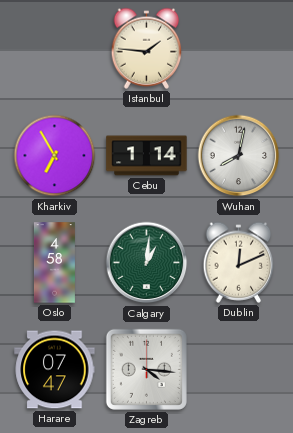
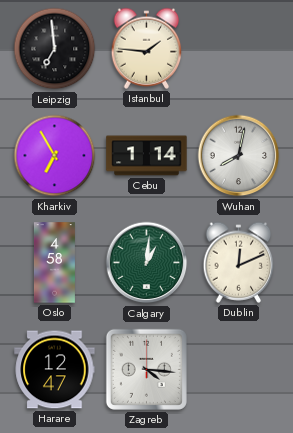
Leipzig: none -> 6:59 (55, 49)
Harare: 07:47 -> 12:47 (55, 370)
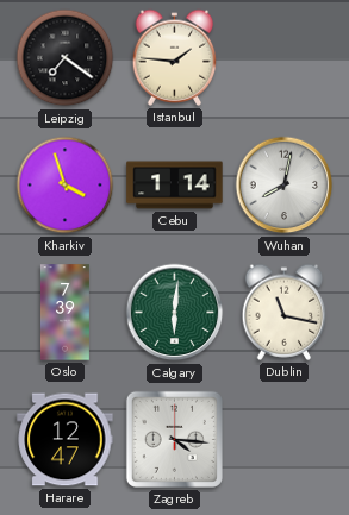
Leipzig: 6:59 -> 7:21 (66, 58)
Kharkiv: 6:55 -> 3:57 (66, 186)
Oslo: 4:58 -> 7:39 (64, 313)
Calgary: 1:01 -> 6:01 (175, 313)
Dublin: 12:11 -> 11:17 (285, 312)
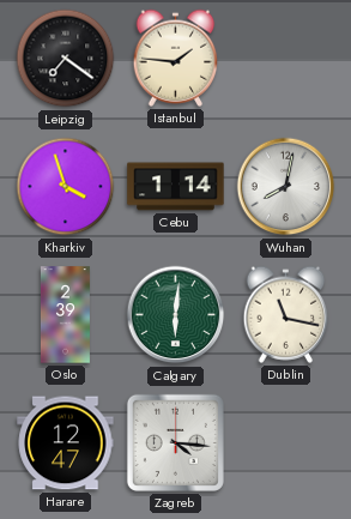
Oslo: 7:39 -> 2:39 (65, 315)
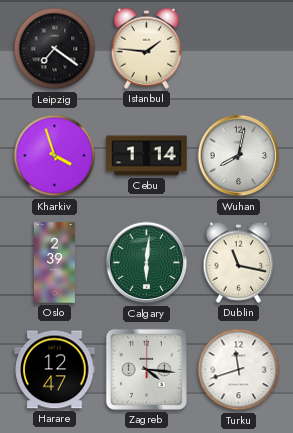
Turku: none -> 11:42 (239, 370)
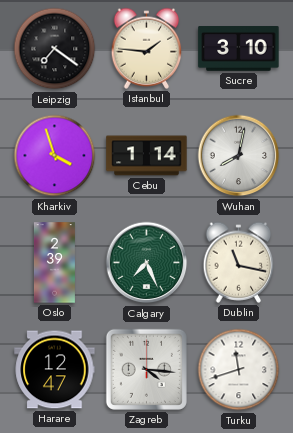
Sucre: none -> 3:10 (239, 49)
Calgary: 6:01 -> 7:26 (147, 263)
